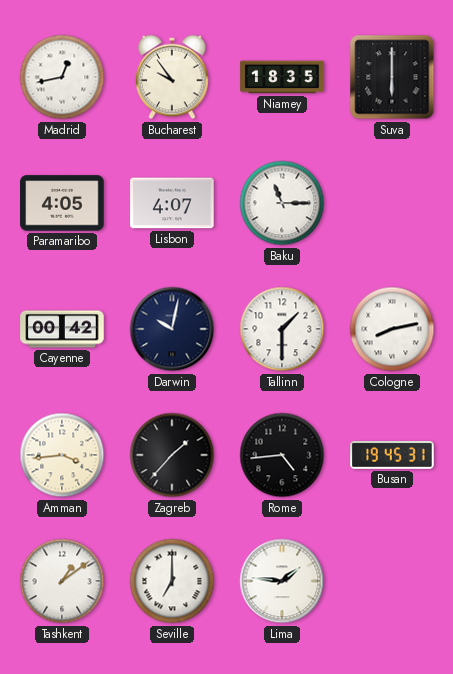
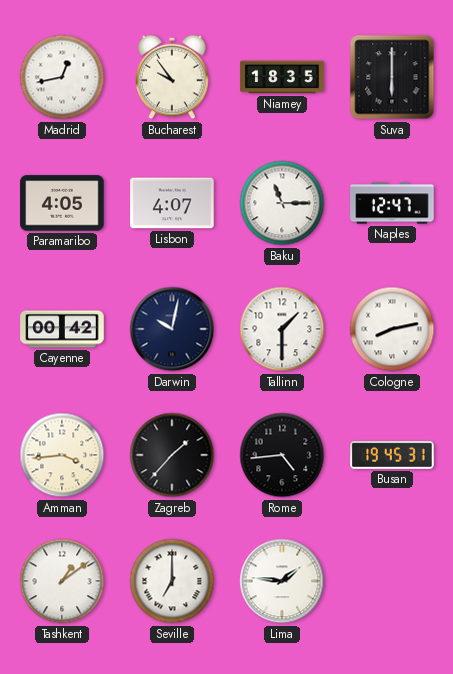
Naples: none -> 12:47 (392, 203)
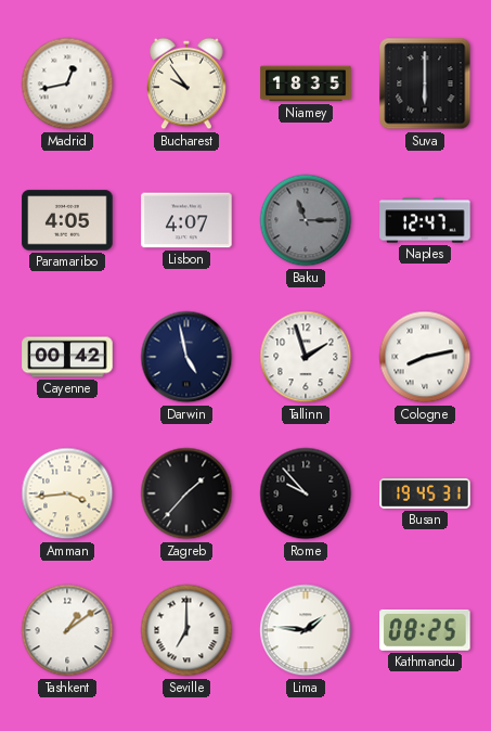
Baku dial: white -> grey (306, 220)
Darwin: 10:02 -> 4:58 (186, 357)
Tallinn: 1:30 -> 1:57 (306, 357)
Rome: 4:44 -> 9:53 (306, 493)
Kathmandu: none -> 08:25 (425, 630)
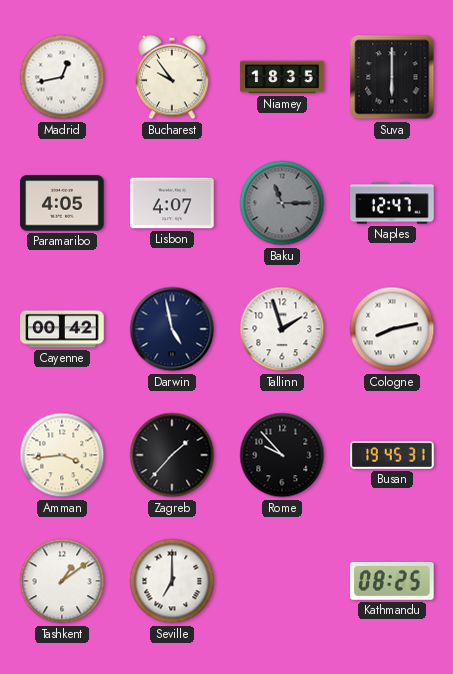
Lima: 1:46 -> none (306, 630)
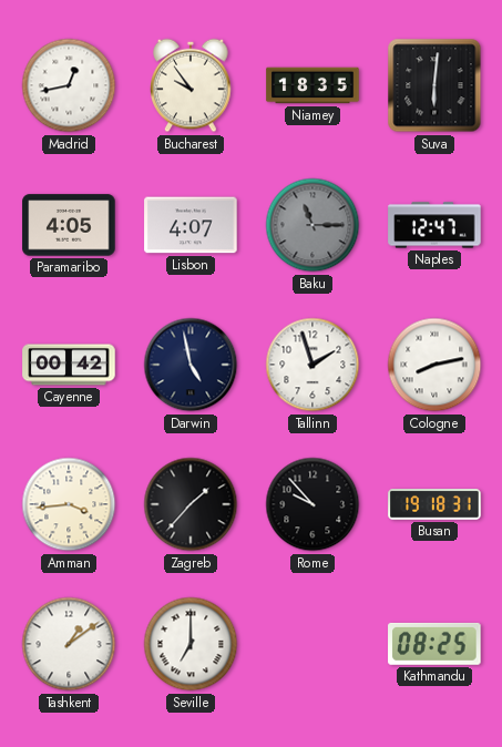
Suva: 6:00 -> 6:01 (434, 85)
Busan: 19:45 -> 19:18 (434, 505)
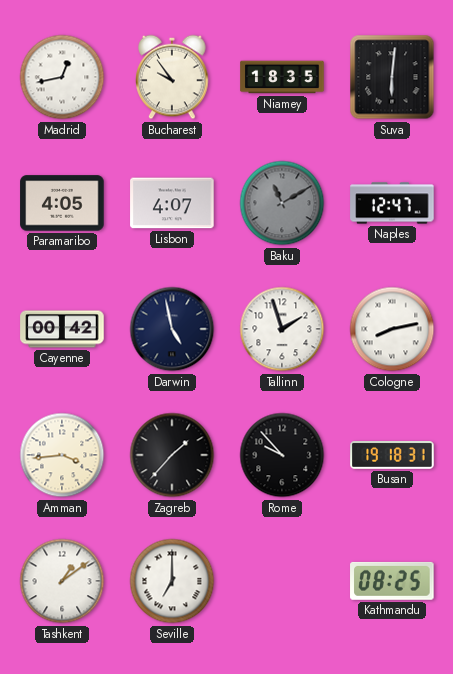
Baku: 11:15 -> 11:10 (282, 203)
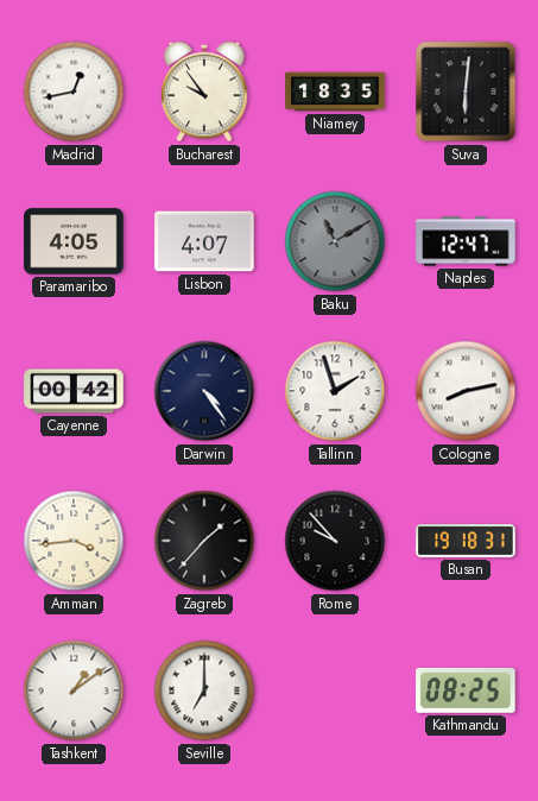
Darwin: 4:58 -> 4:24 (204, 391)
